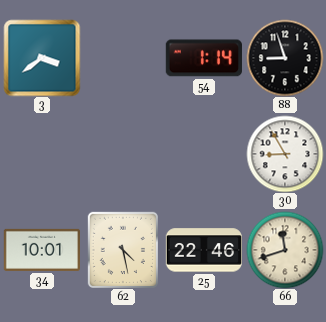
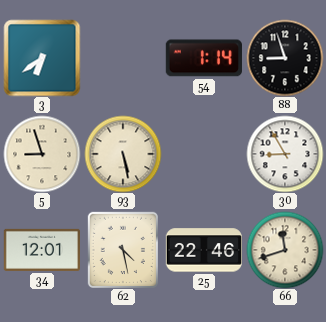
3: 3:39 -> 6:39 (42, 58)
5: none -> 8:57 (42, 154)
93: none -> 5:28 (123, 154)
34: 10:01 -> 12:01 (41, 250)
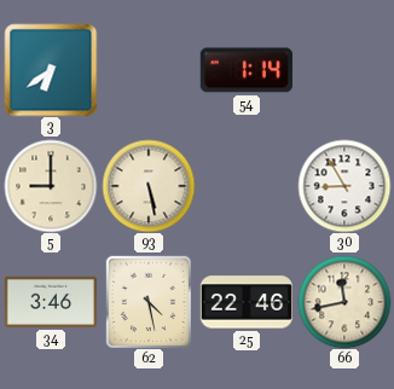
88: 8:57 -> none (285, 58)
5: 8:57 -> 9:00 (51, 186)
34: 12:01 -> 3:46 (50, 302)
66: 11:42 -> 11:43 (344, 302)
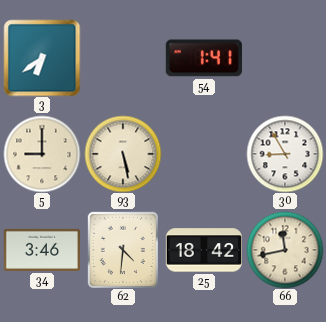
54: 1:14 -> 1:41 (204, 58)
62: 4:28 -> 4:31 (122, 250)
25: 22:46 -> 18:42 (203, 250)
